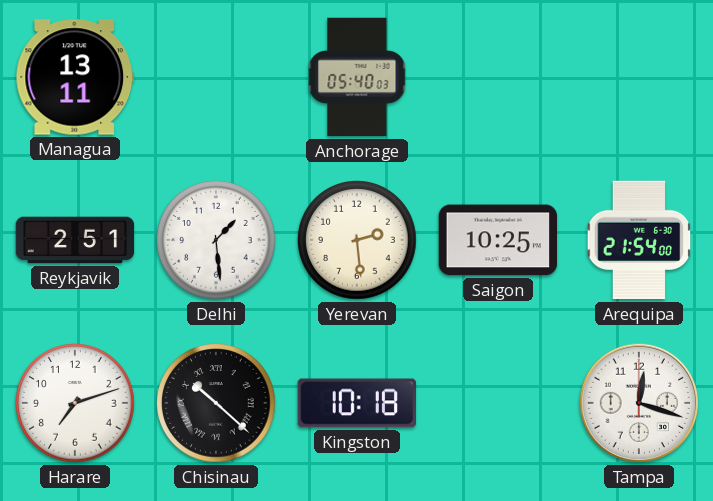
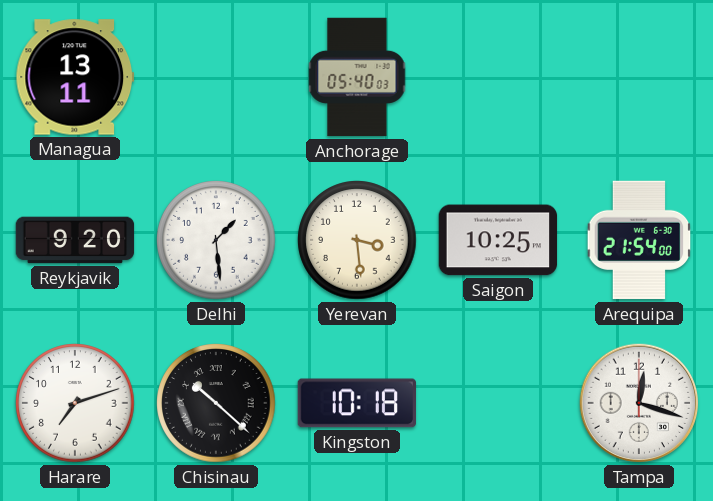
Reykjavik: 2:51 -> 9:20 (75, 240)
Yerevan: 2:29 -> 3:29 (357, 240)
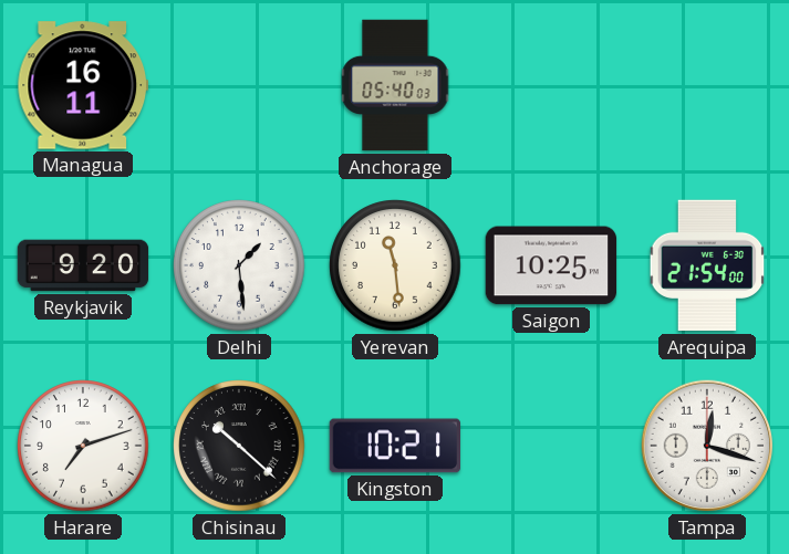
Managua: 13:11 -> 16:11 (83, 85)
Yerevan: 3:29 -> 11:29 (395, 265)
Kingston: 10:18 -> 10:21 (394, 446)
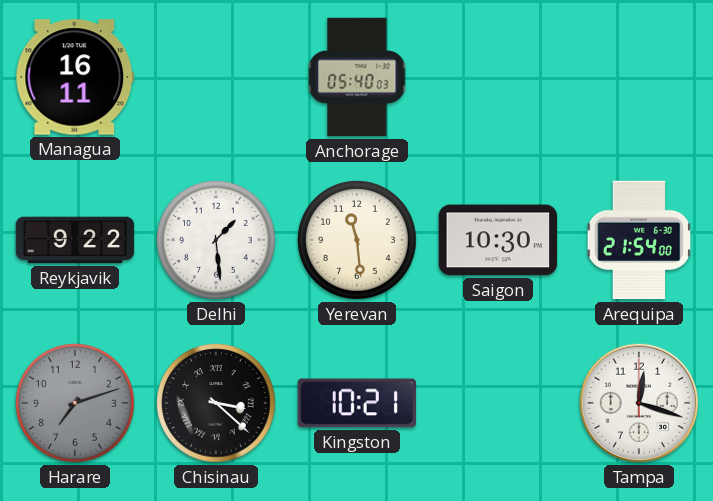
Reykjavik: 9:20 -> 9:22 (75, 240)
Saigon: 10:25 -> 10:30 (498, 240)
Harare dial: white -> grey (75, 403)
Chisinau: 10:22 -> 3:22 (216, 403)
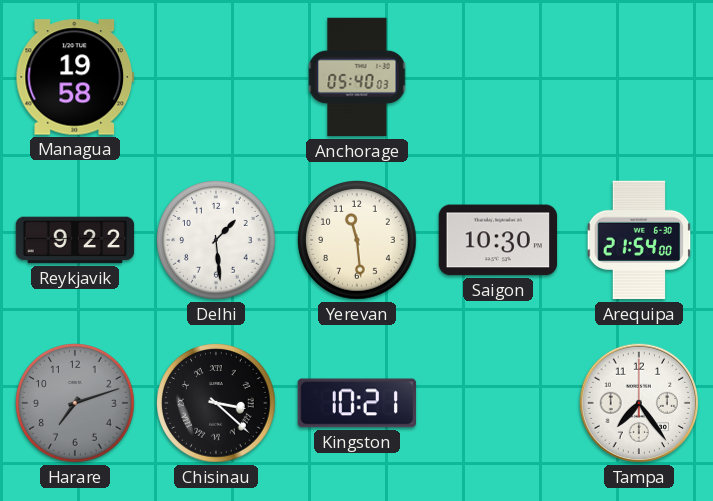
Managua: 16:11 -> 19:58 (75, 77)
Tampa: 12:18 -> 7:24 (639, 403)
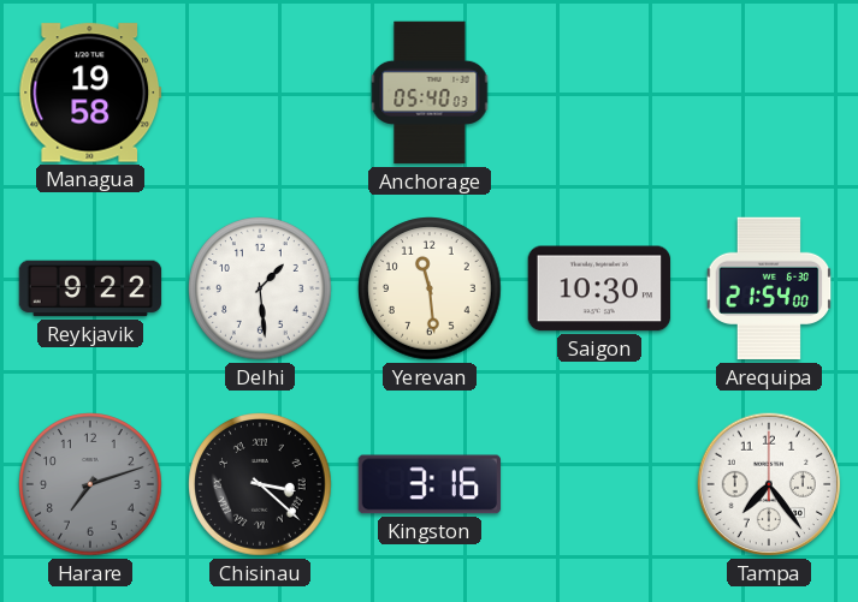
Kingston: 10:21 -> 3:16 (428, 484)
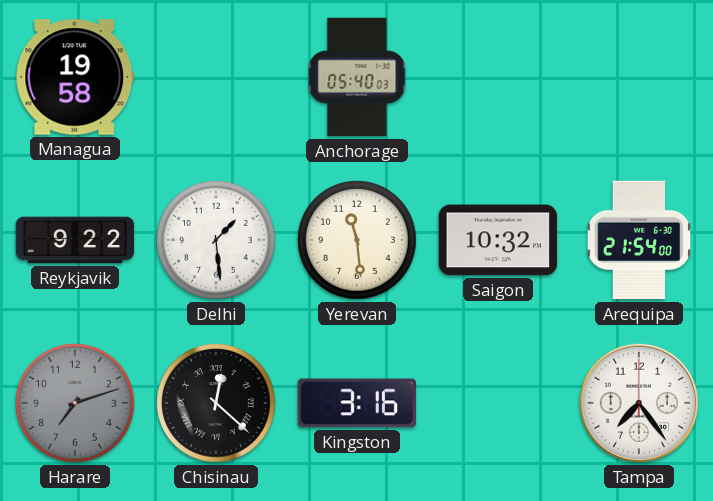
Saigon: 10:30 -> 10:32 (498, 240)
Chisinau: 3:22 -> 12:22 (216, 403)
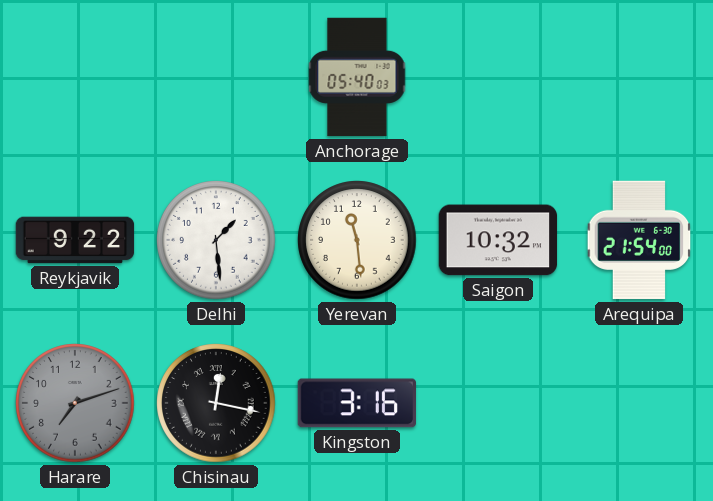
Managua: 19:58 -> none (75, 77)
Chisinau: 12:22 -> 12:17 (216, 403)
Tampa: 7:24 -> none (639, 403)
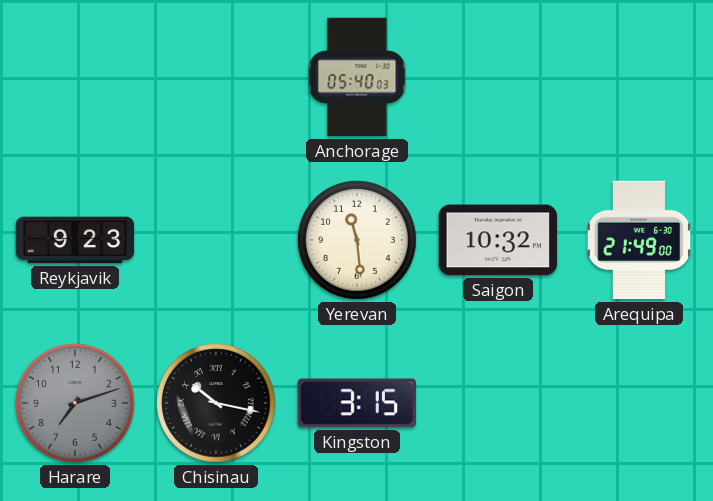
Reykjavik: 9:22 -> 9:23 (75, 240)
Delhi: 1:29 -> none (216, 240)
Arequipa: 21:54 -> 21:49 (639, 240)
Chisinau: 12:17 -> 10:17 (216, 403)
Kingston: 3:16 -> 3:15 (356, 403)
